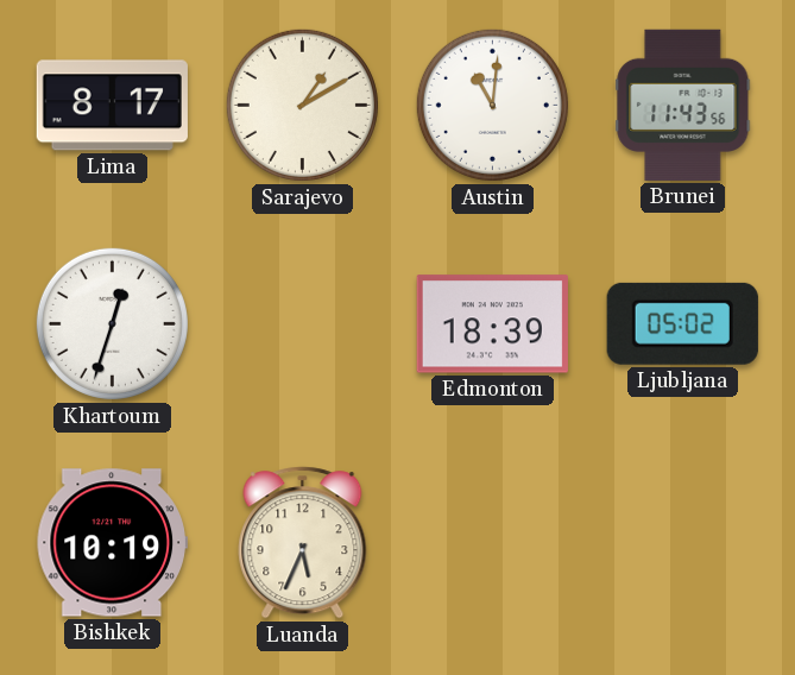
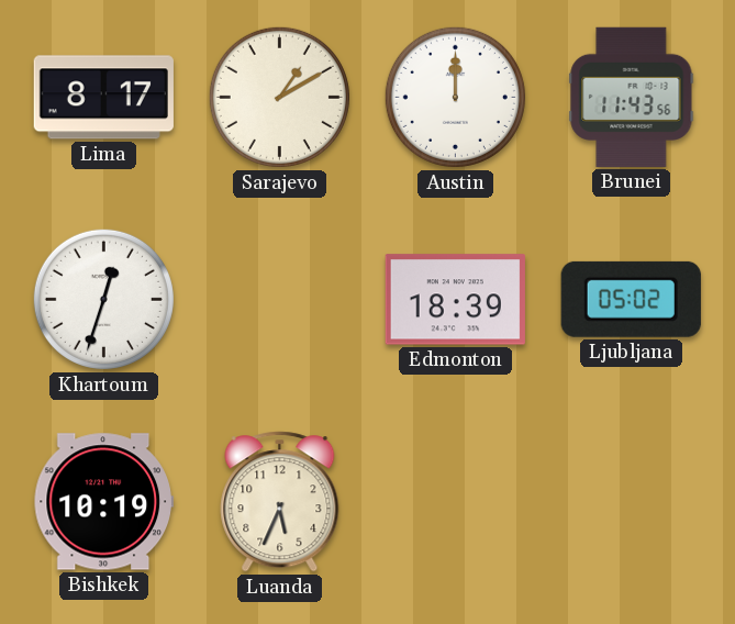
Austin: 11:01 -> 12:00 (455, 97)
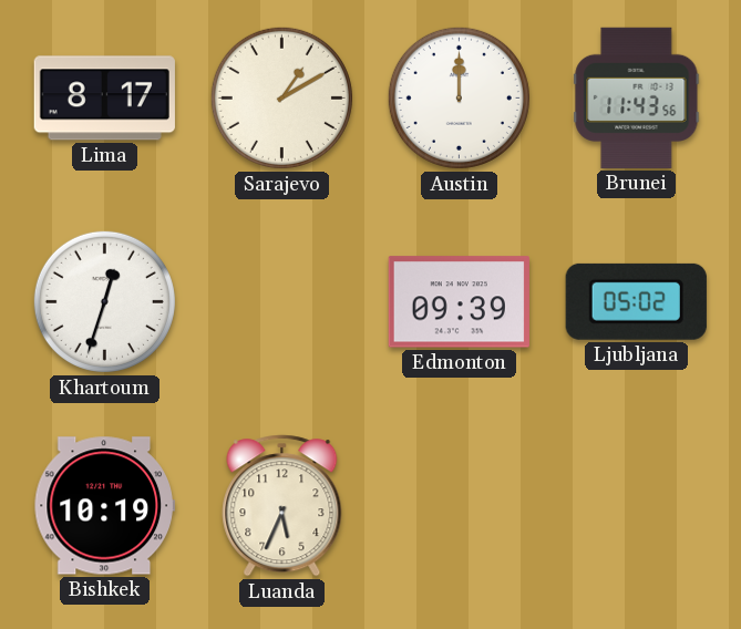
Edmonton: 18:39 -> 09:39 (459, 302)
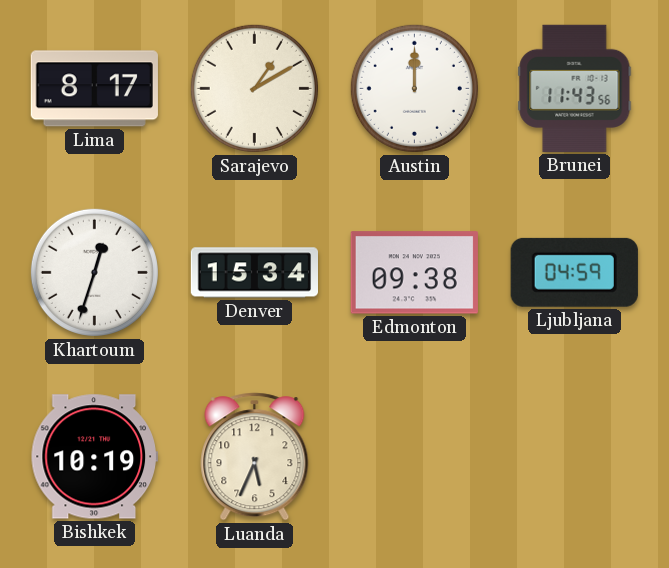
Denver: none -> 15:34 (254, 273)
Edmonton: 09:39 -> 09:38 (414, 273)
Ljubljana: 05:02 -> 04:59 (574, 272)
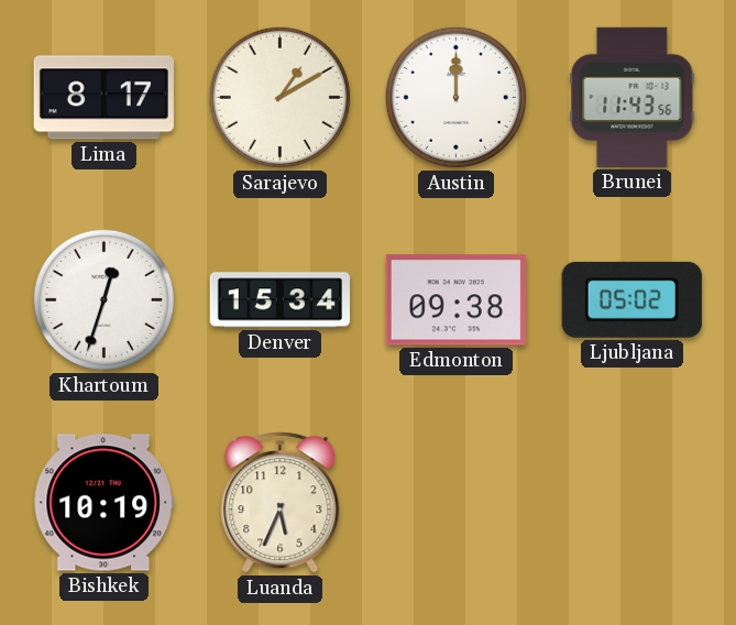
Ljubljana: 04:59 -> 05:02 (631, 299)
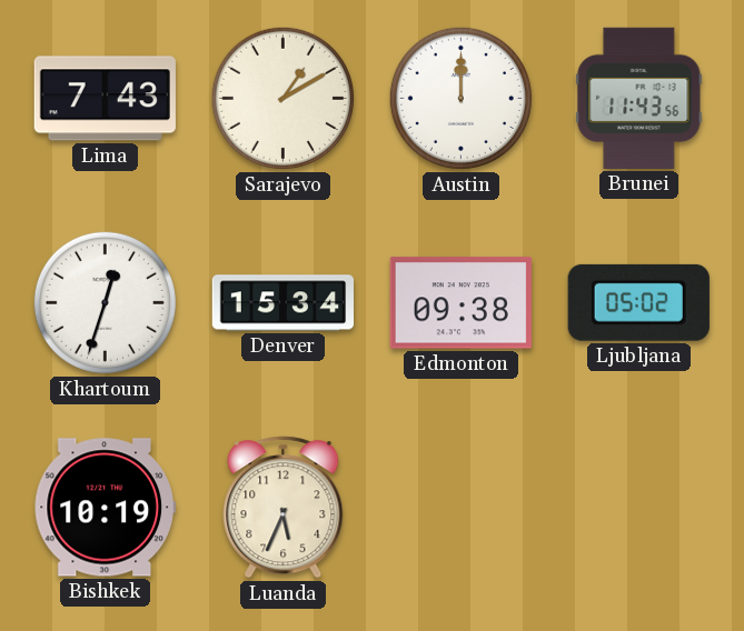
Lima: 8:17 -> 7:43 (105, 99)
